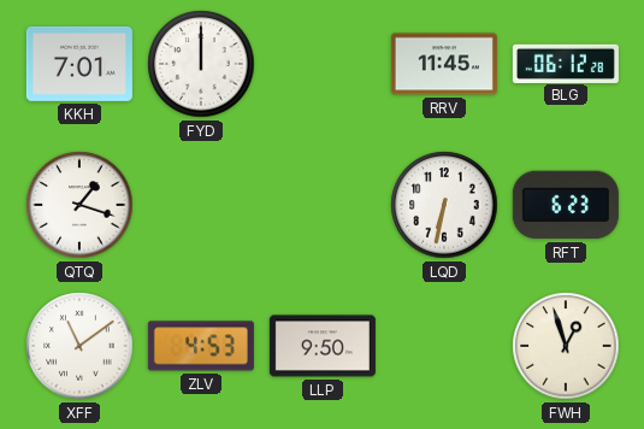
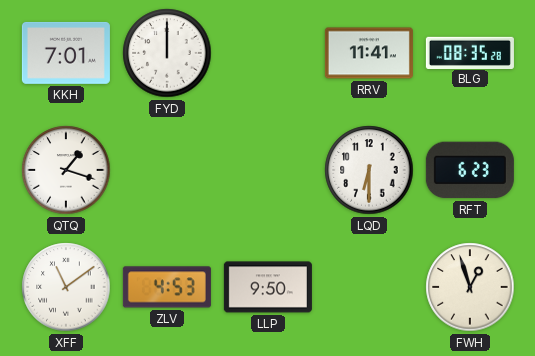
RRV: 11:45 -> 11:41 (369, 53)
BLG: 06:12 -> 08:35 (470, 52)
LQD: 6:32 -> 6:30 (369, 170)
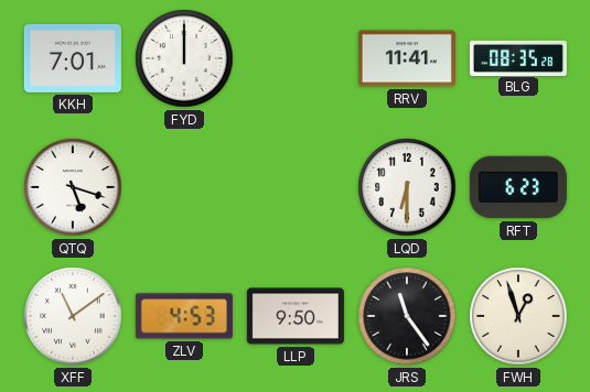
QTQ: 1:18 -> 5:18 (73, 187)
JRS: none -> 11:24 (407, 316)
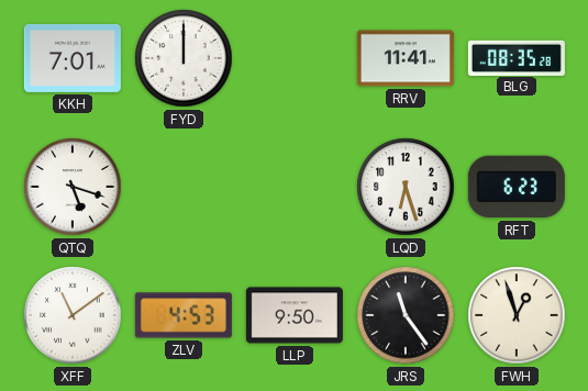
LQD: 6:30 -> 6:27 (406, 187)
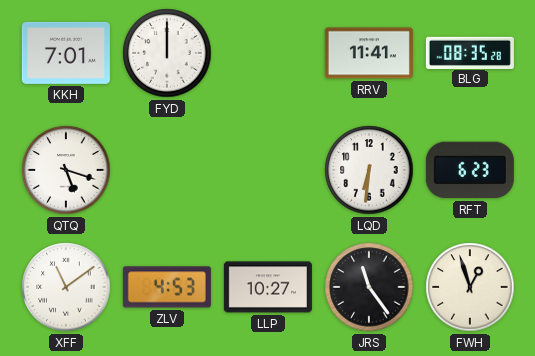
LQD: 6:27 -> 6:31 (369, 170)
LLP: 9:50 -> 10:27 (268, 287)
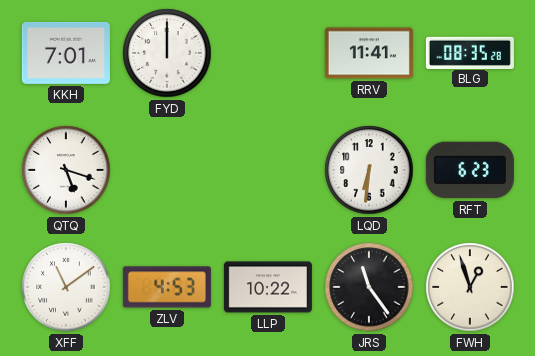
LLP: 10:27 -> 10:22 (268, 287)
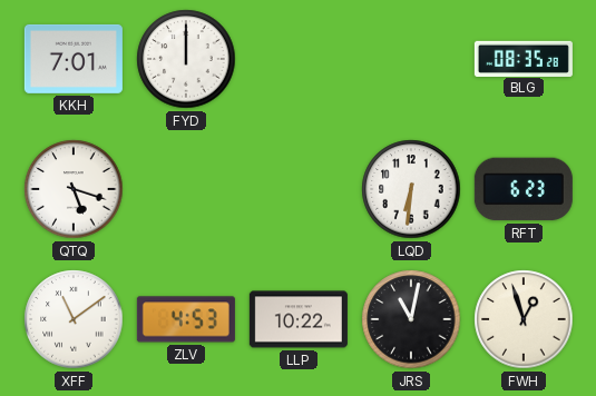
RRV: 11:41 -> none (369, 53)
JRS: 11:24 -> 11:02 (411, 319)
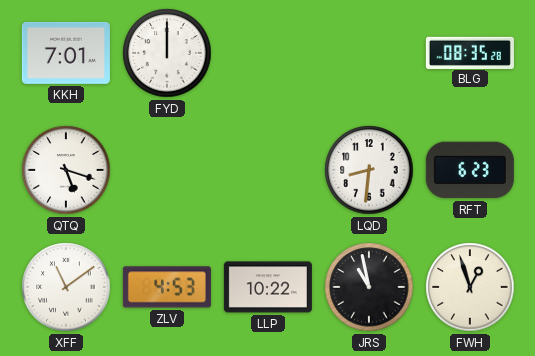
LQD: 6:31 -> 8:31 (369, 170)
JRS: 11:02 -> 10:58 (369, 287)
